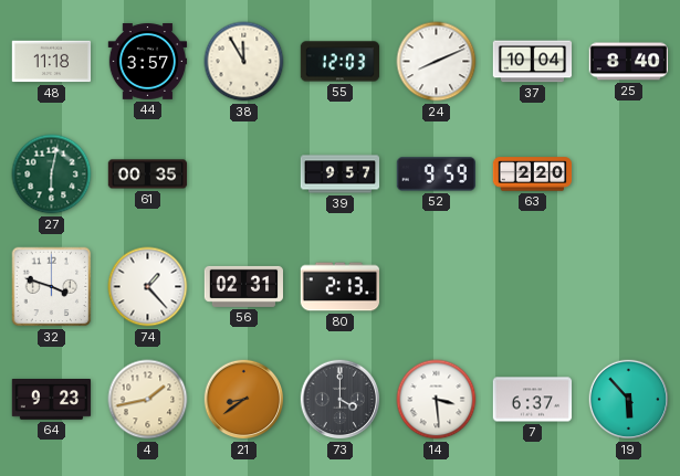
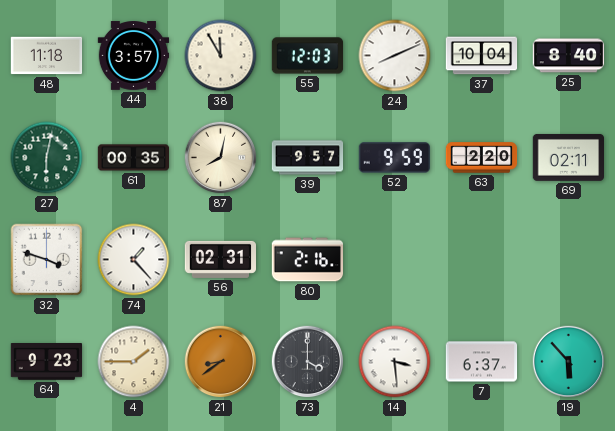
87: none -> 8:02 (221, 158)
69: none -> 02:11 (569, 157)
80: 2:13 -> 2:16 (308, 260)
4: 1:43 -> 1:45 (134, 362)
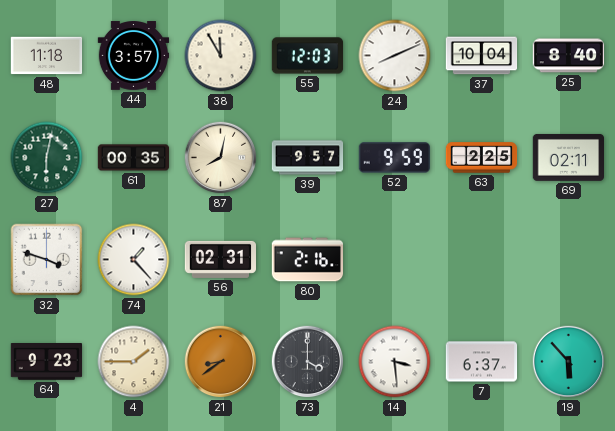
63: 2:20 -> 2:25 (482, 158)
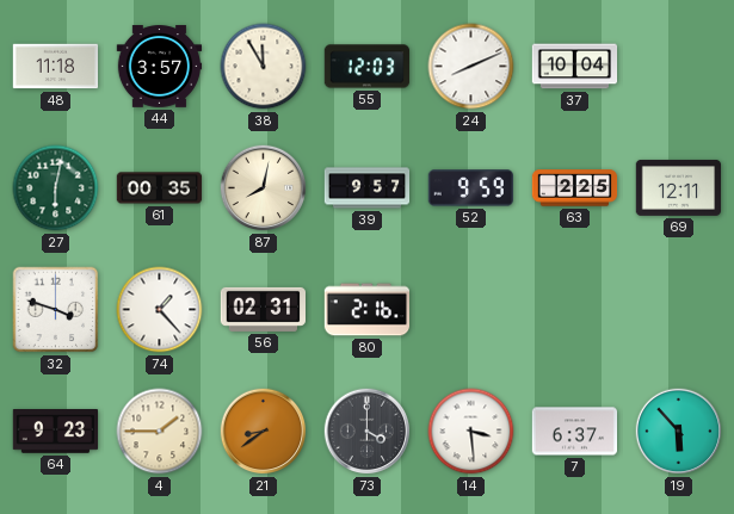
25: 8:40 -> none (569, 56)
69: 02:11 -> 12:11 (679, 187)
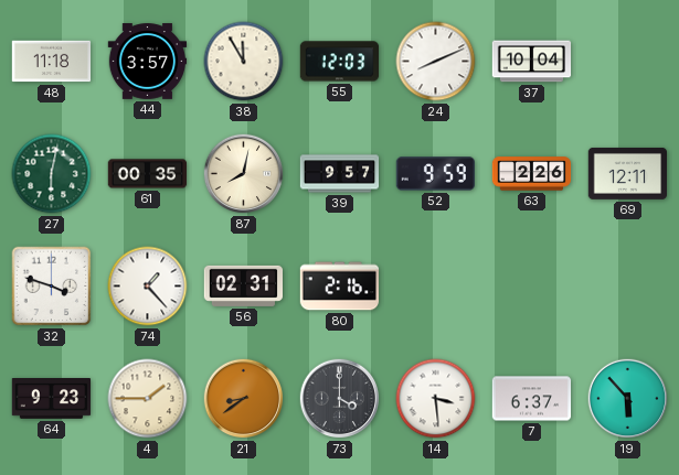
63: 2:25 -> 2:26 (532, 174)
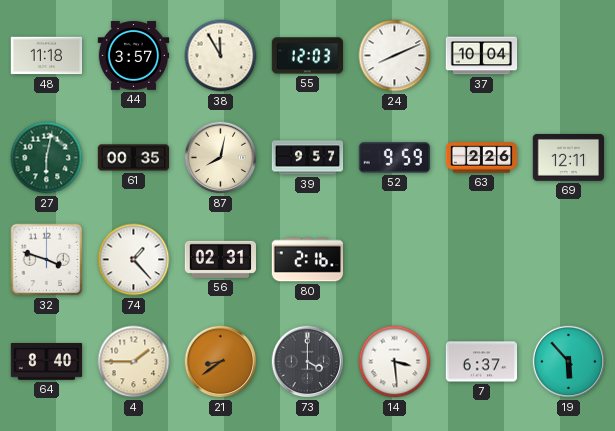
64: 9:23 -> 8:40 (47, 362)
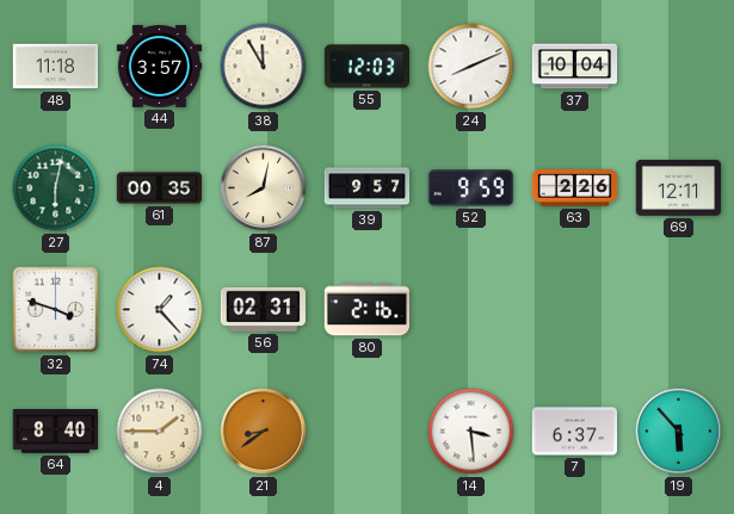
73: 4:00 -> none (308, 362)
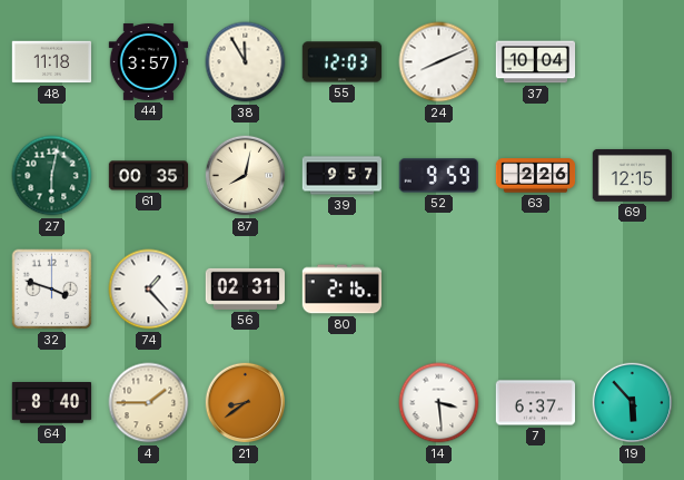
69: 12:11 -> 12:15 (633, 175)
